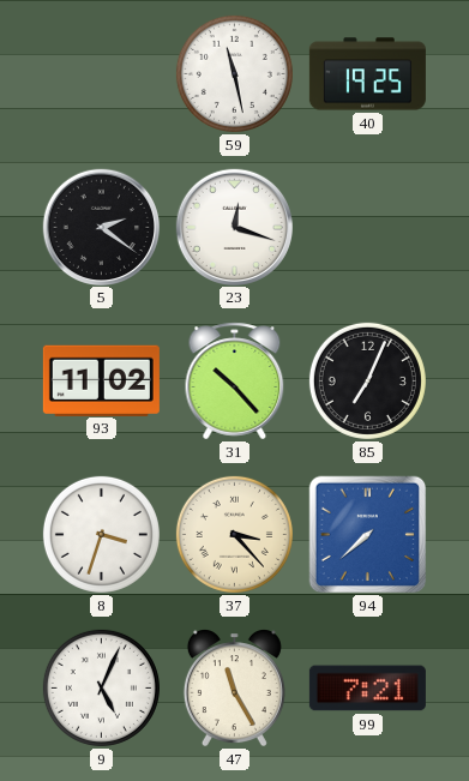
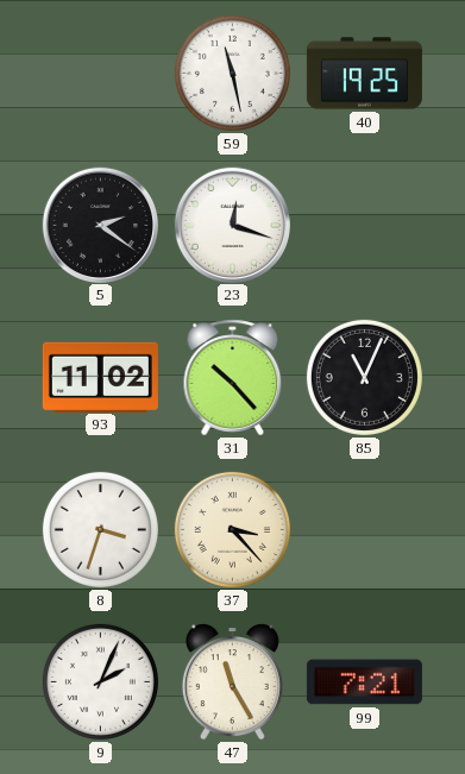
85: 7:04 -> 11:04 (364, 377)
94: 7:38 -> none (368, 535)
9: 5:04 -> 2:04 (100, 681)
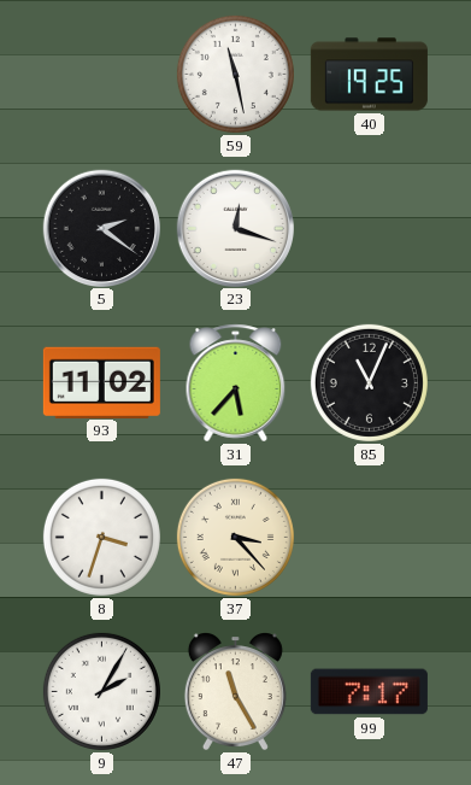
31: 10:23 -> 5:37 (236, 383)
9: 2:04 -> 2:05 (101, 691)
99: 7:21 -> 7:17 (369, 692)
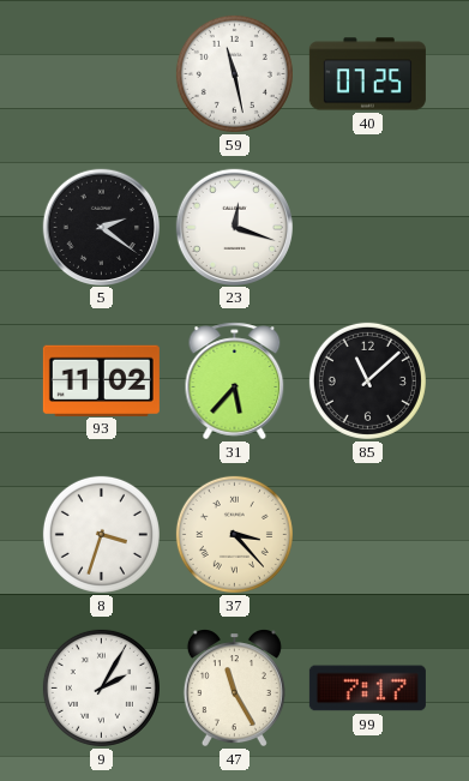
40: 19:25 -> 07:25 (367, 74)
85: 11:04 -> 11:08 (367, 380)
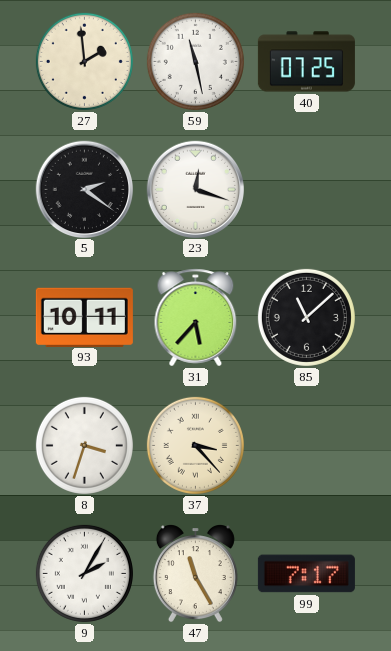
27: none -> 1:59 (84, 61)
93: 11:02 -> 10:11 (84, 317)
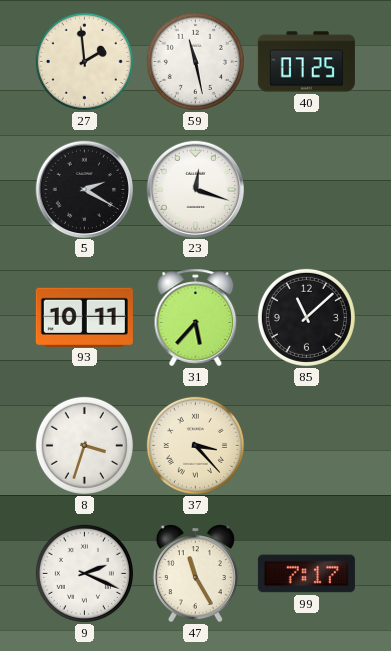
5: 2:21 -> 2:20 (84, 189)
9: 2:05 -> 2:19 (84, 573)
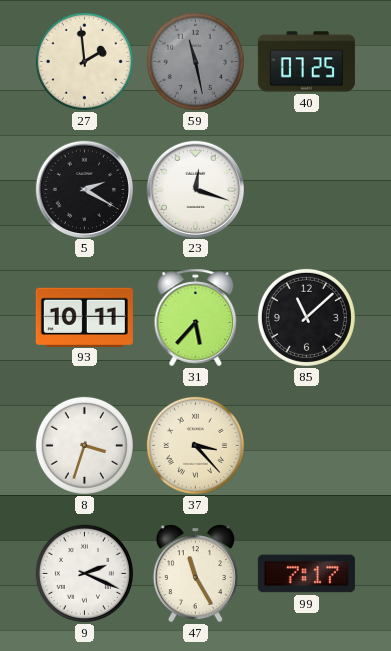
59 dial: white -> grey (195, 61)
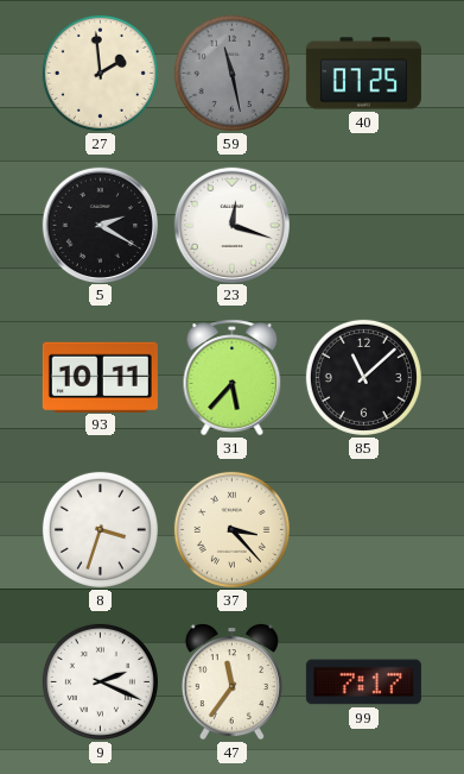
47: 11:25 -> 11:36 (231, 682)
